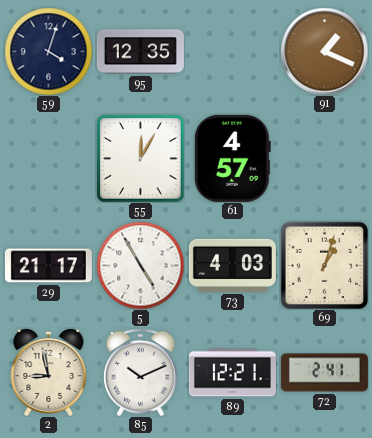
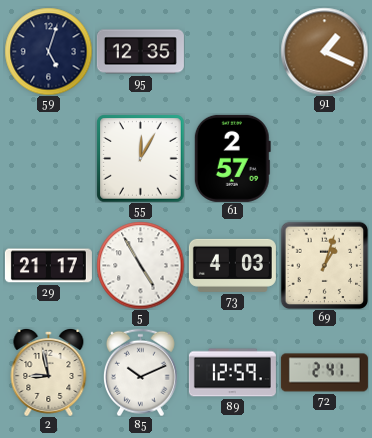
59: 4:03 -> 5:03 (48, 51)
61: 4:57 -> 2:57 (232, 158)
89: 12:21 -> 12:59 (232, 373)
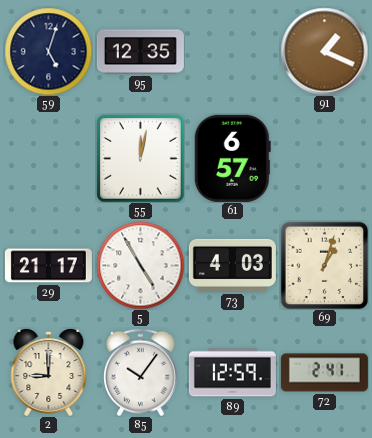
55: 12:05 -> 12:02 (140, 158)
61: 2:57 -> 6:57 (232, 158)
2: 8:58 -> 9:00 (49, 372)
85: 10:11 -> 10:06 (140, 372)
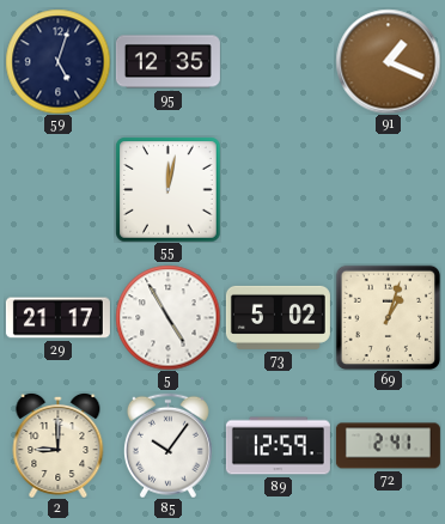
61: 6:57 -> none (232, 158)
73: 4:03 -> 5:02 (278, 317)
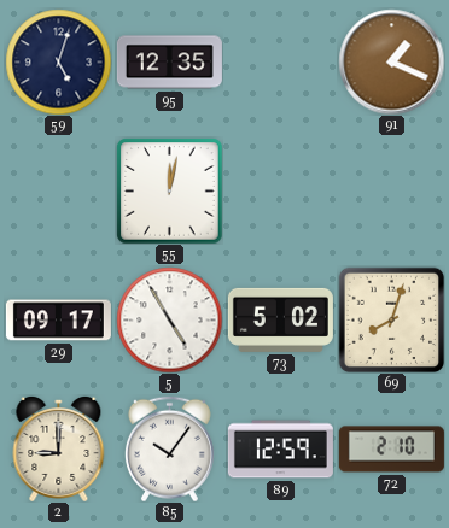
29: 21:17 -> 09:17 (58, 321)
69: 1:03 -> 8:03 (391, 319)
72: 2:41 -> 2:10 (391, 450)
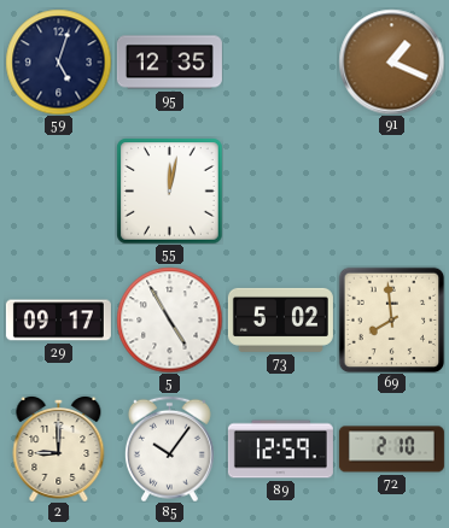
69: 8:03 -> 7:59 (391, 319)
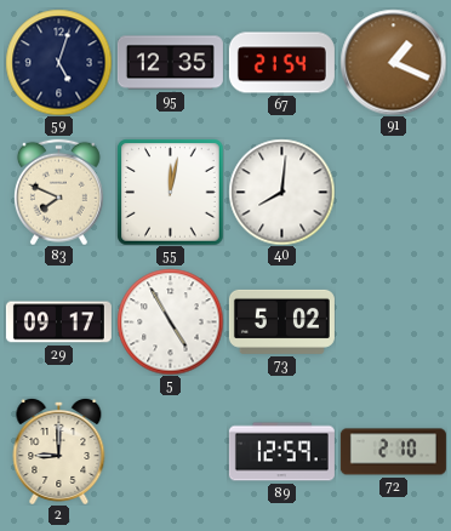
67: none -> 21:54 (281, 63)
83: none -> 7:49 (58, 192)
40: none -> 8:01 (281, 192)
69: 7:59 -> none (391, 319)
85: 10:06 -> none (169, 448)
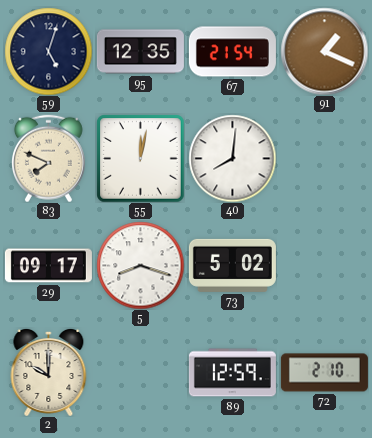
5: 4:55 -> 8:18 (140, 265)
2: 9:00 -> 10:00 (49, 372)
